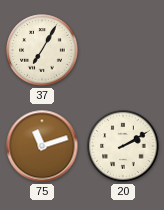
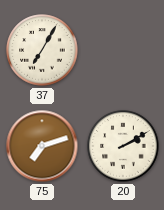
75: 11:12 -> 7:12 (42, 146)
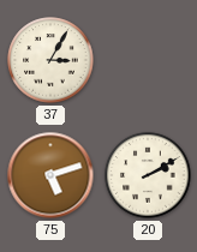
37: 7:05 -> 3:05 (50, 60)
75: 7:12 -> 5:12 (50, 175)
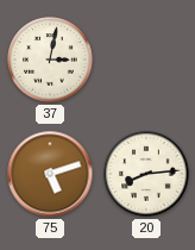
37: 3:05 -> 3:02 (50, 60)
20: 2:10 -> 8:14 (146, 174)
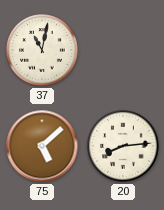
37: 3:02 -> 11:02 (42, 50)
75: 5:12 -> 5:08 (42, 146)
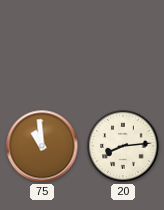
37: 11:02 -> none (42, 50)
75: 5:08 -> 10:59 (42, 146)
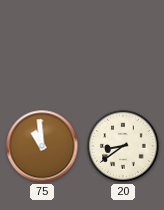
20: 8:14 -> 8:39 (123, 146)
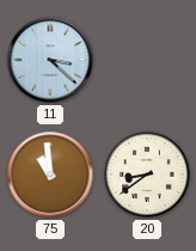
11: none -> 3:22 (50, 60)
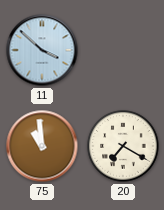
11: 3:22 -> 3:52 (42, 50)
20: 8:39 -> 7:20 (123, 146)
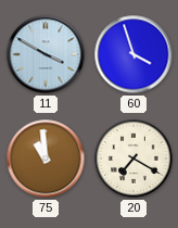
11: 3:52 -> 3:50 (46, 54)
60: none -> 3:57 (133, 54)
